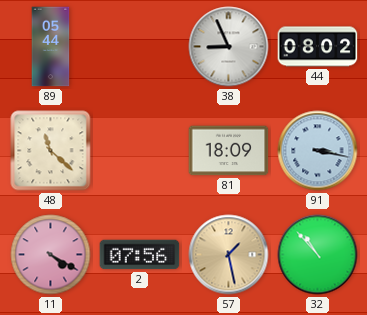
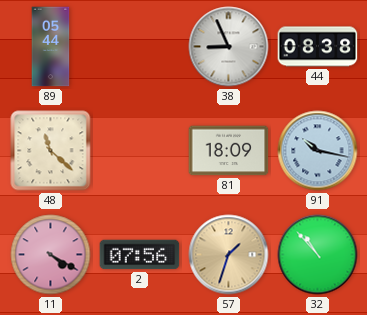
44: 08:02 -> 08:38 (318, 47)
91: 3:17 -> 10:17 (318, 151)
57: 1:28 -> 1:33 (229, 255)
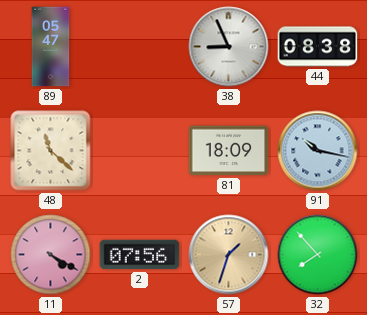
89: 05:44 -> 05:47 (51, 47)
32: 10:53 -> 7:53 (318, 255)
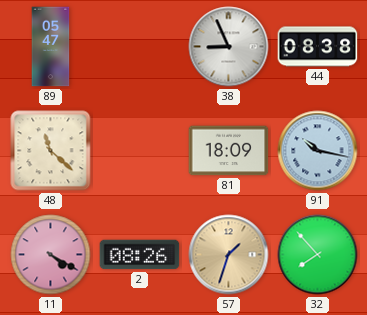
2: 07:56 -> 08:26 (140, 255)
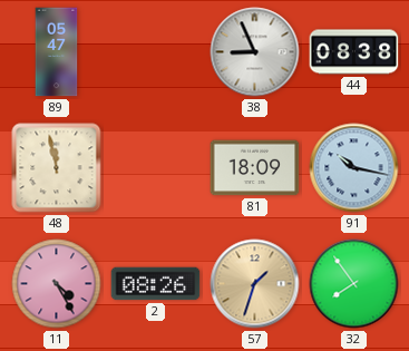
48: 11:22 -> 11:58 (57, 168)
11: 4:20 -> 4:25 (57, 284)
32: 7:53 -> 7:54 (354, 284)
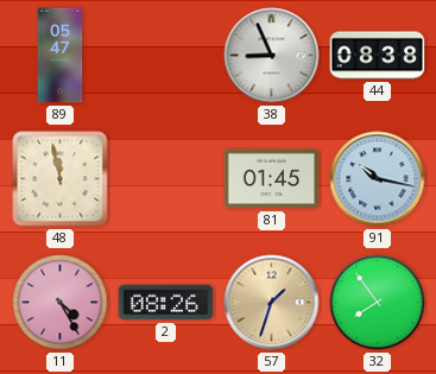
81: 18:09 -> 01:45 (272, 179)
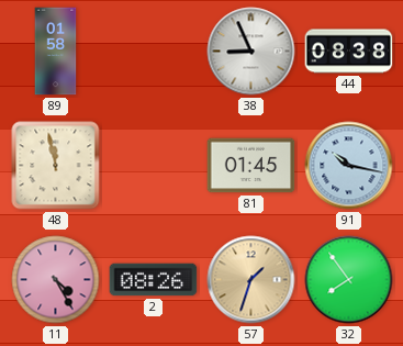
89: 05:47 -> 01:58 (56, 52)
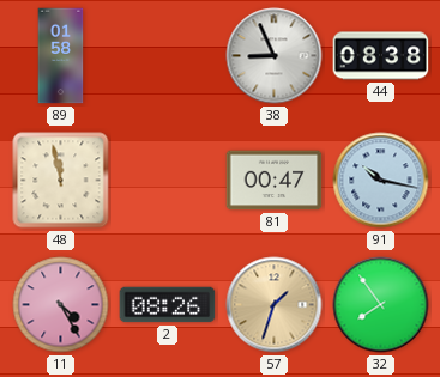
81: 01:45 -> 00:47 (275, 181)
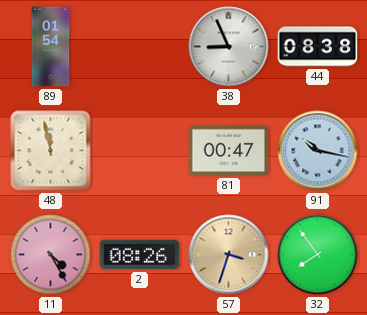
89: 01:58 -> 01:54 (51, 47)
57: 1:33 -> 3:33 (229, 255)
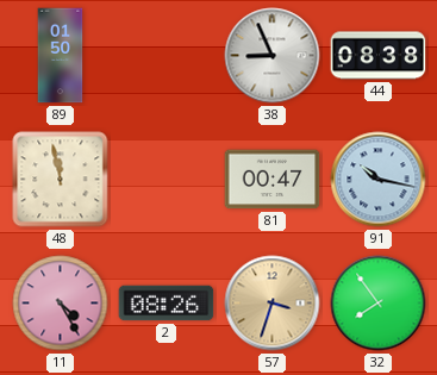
89: 01:54 -> 01:50 (61, 56)
